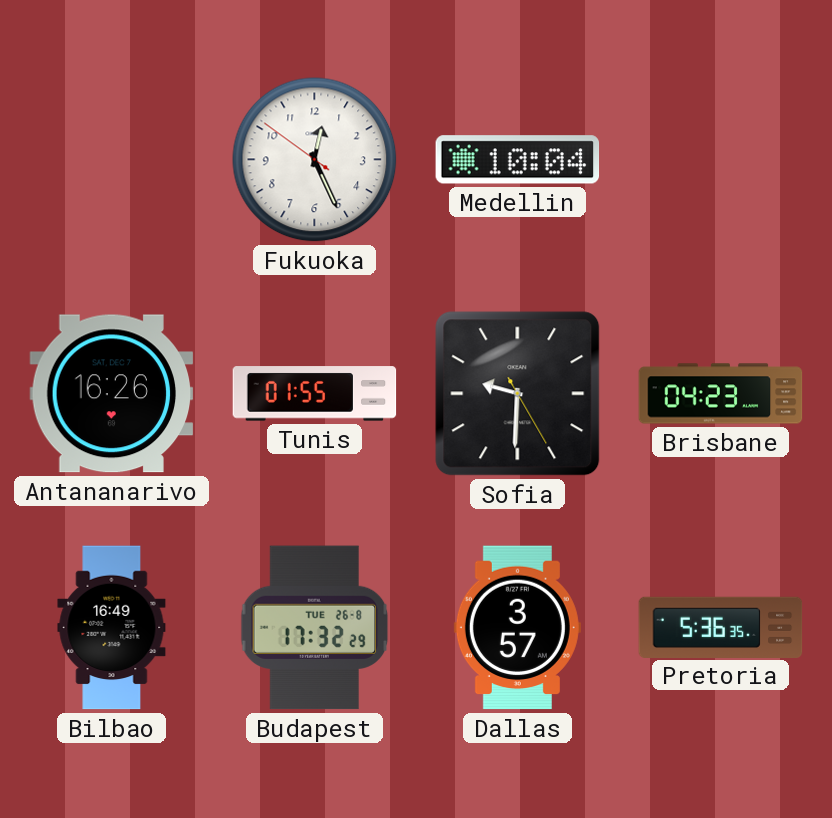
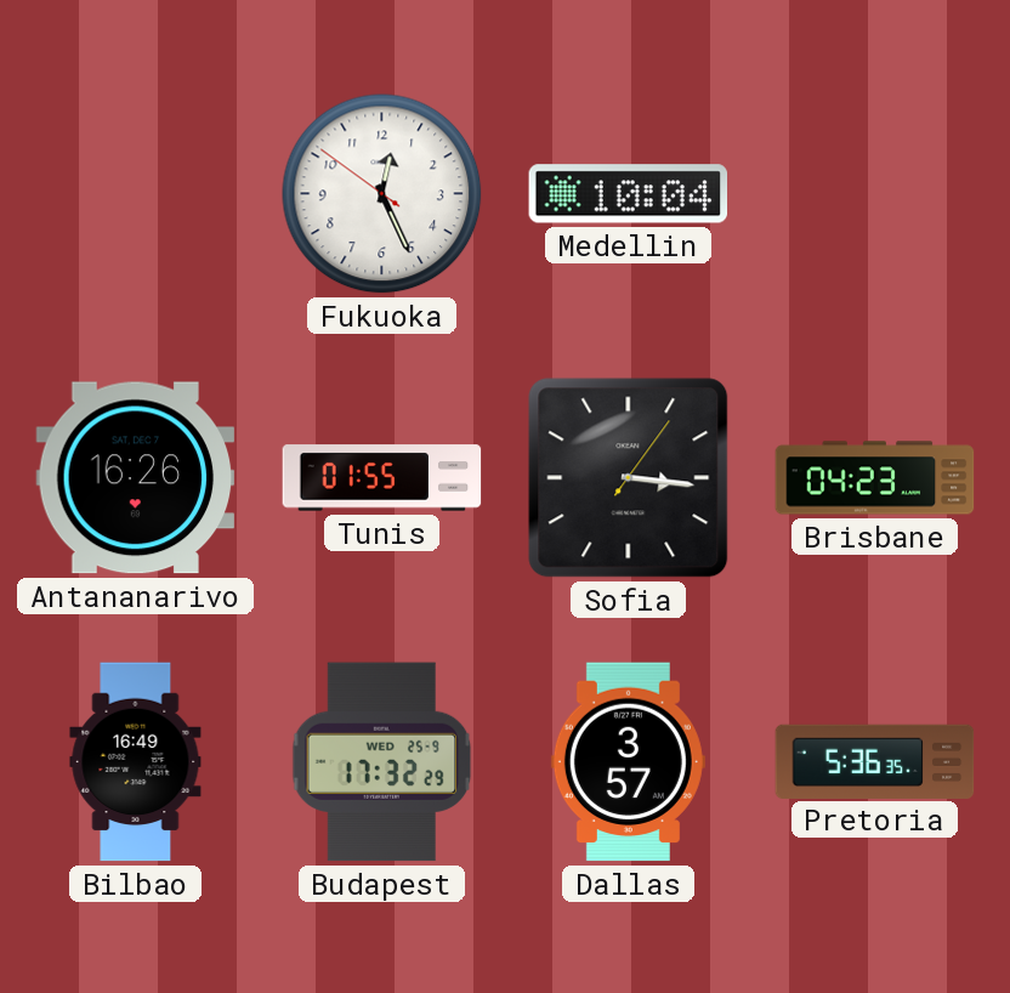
Sofia: 9:30 -> 3:16 (629, 478)
Budapest date: TUE 26-8 -> WED 25-9 (382, 762)
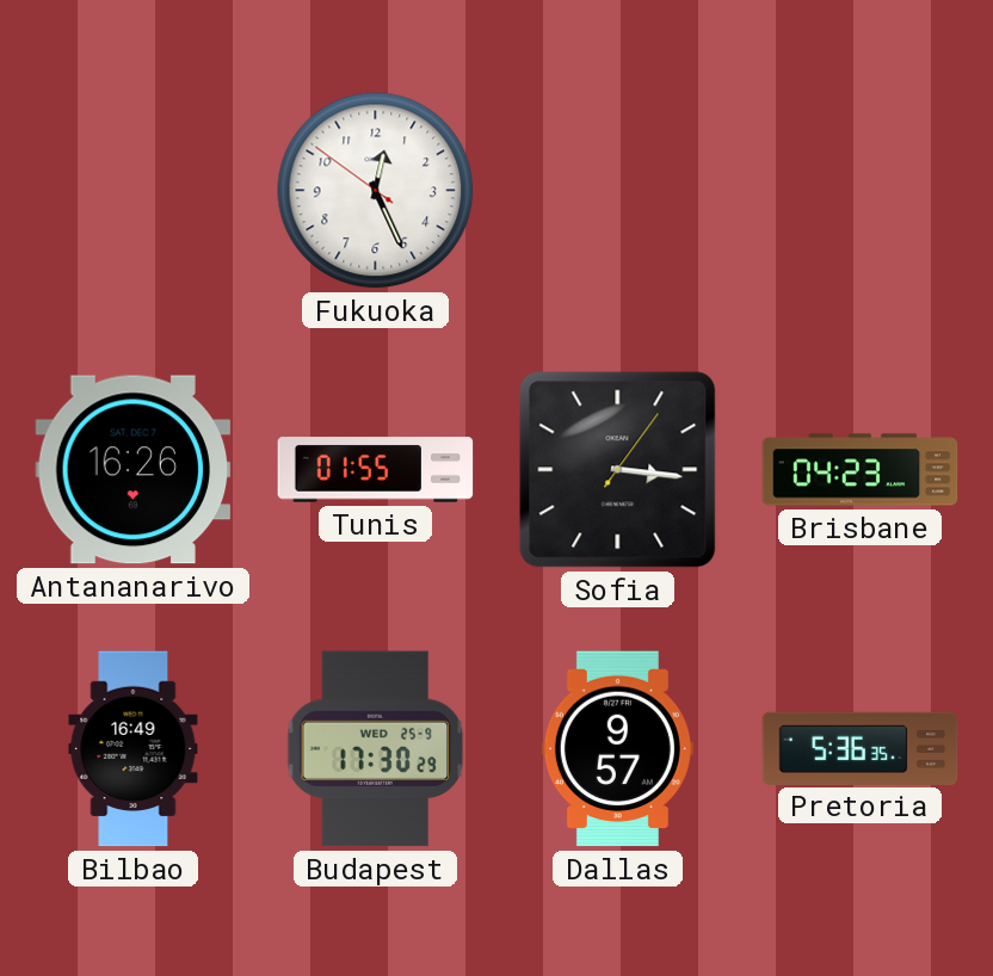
Medellin: 10:04 -> none (629, 194)
Budapest: 17:32 -> 17:30 (376, 749)
Dallas: 3:57 -> 9:57 (617, 749)
